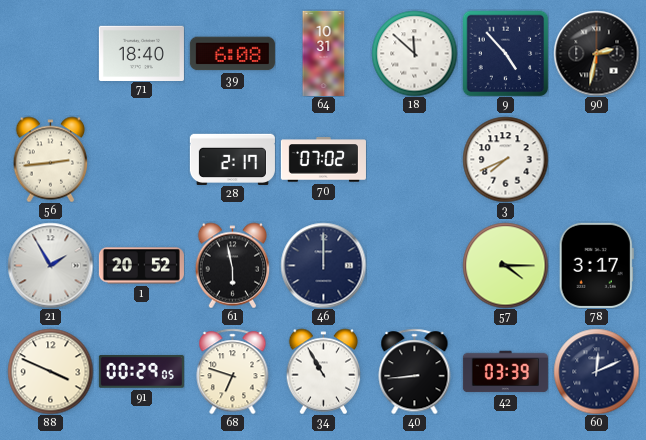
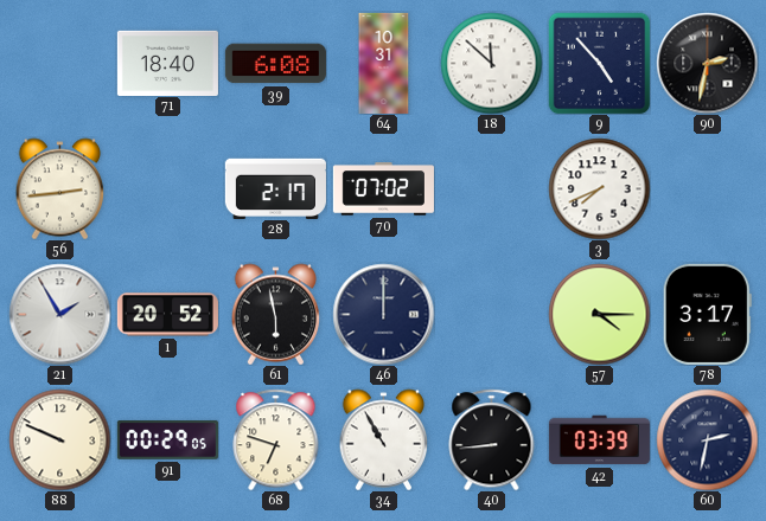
88: 3:49 -> 9:49 (59, 439)
60: 12:11 -> 2:32 (707, 439)
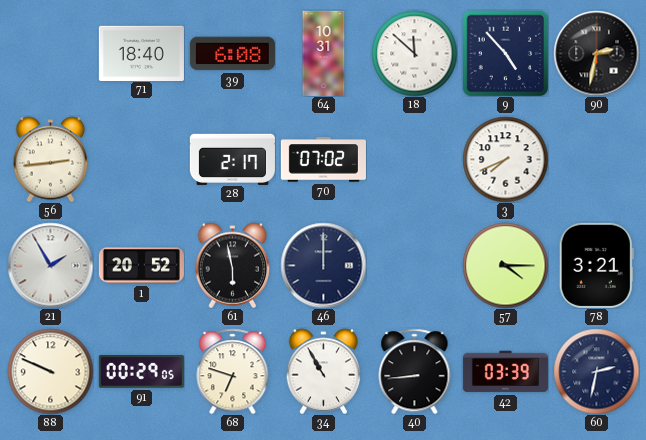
78: 3:17 -> 3:21 (596, 265)
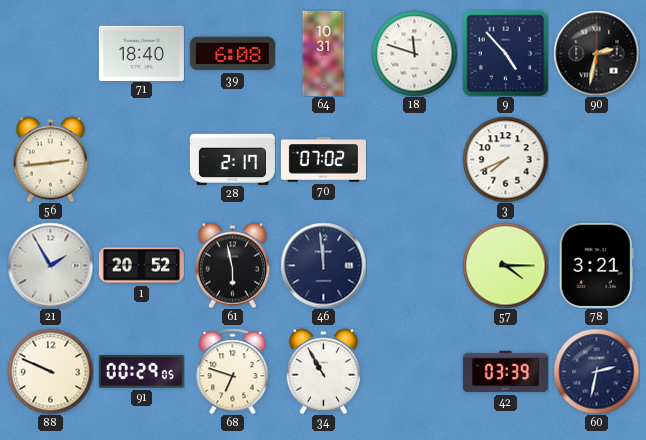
18: 11:52 -> 11:48 (414, 53)
46: 12:00 -> 11:59 (323, 265)
40: 8:44 -> none (415, 371)
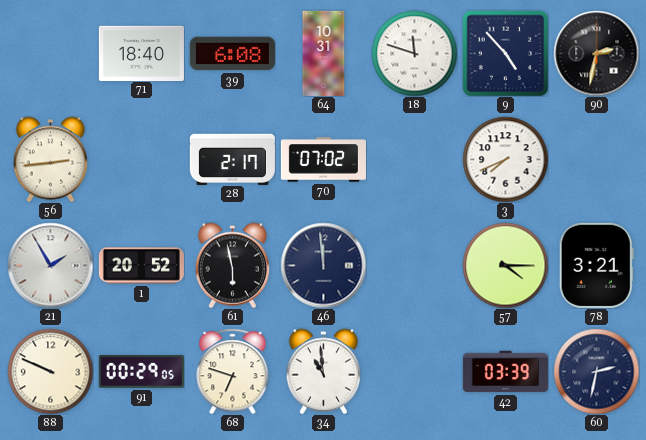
34: 10:55 -> 10:59 (324, 371)
